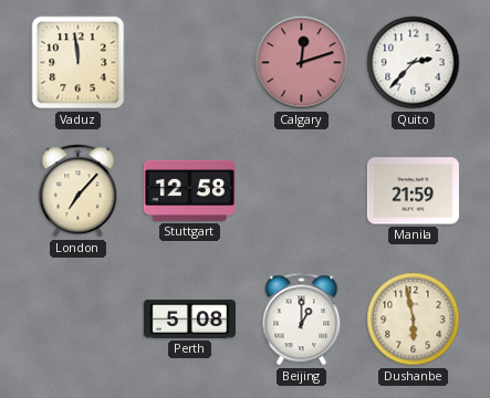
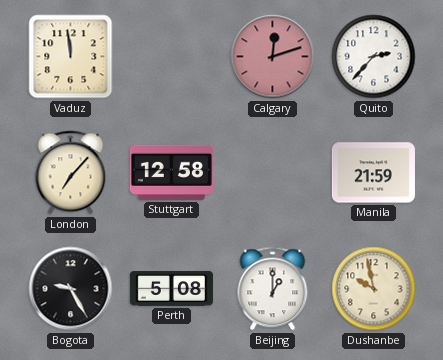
Bogota: none -> 9:25 (71, 289)
Dushanbe: 5:58 -> 9:58 (374, 289)
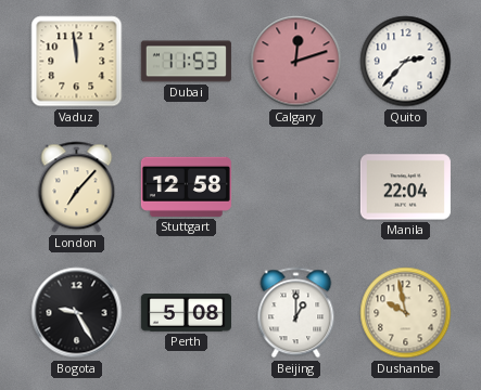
Dubai: none -> 11:53 (186, 62)
Manila: 21:59 -> 22:04 (405, 187)
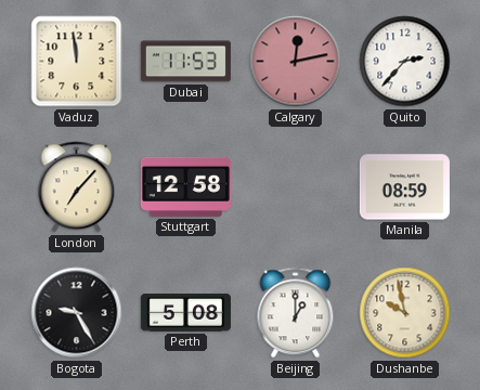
Calgary: 12:12 -> 12:13 (296, 62)
Manila: 22:04 -> 08:59 (404, 187)
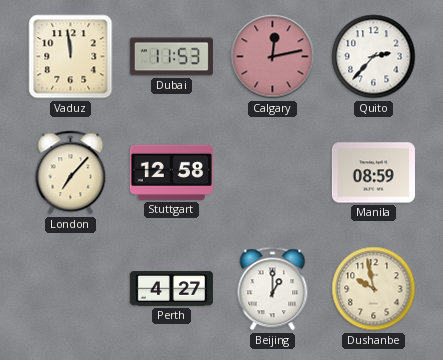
Bogota: 9:25 -> none (77, 313)
Perth: 5:08 -> 4:27 (171, 289)
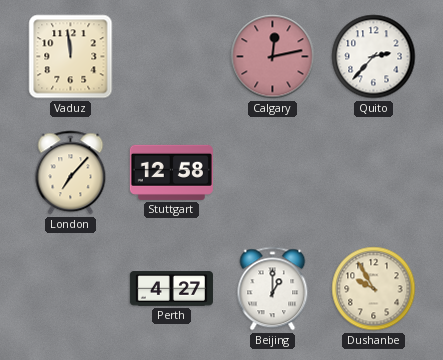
Dubai: 11:53 -> none (171, 57)
Manila: 08:59 -> none (373, 173)
Dushanbe: 9:58 -> 9:55 (374, 289)
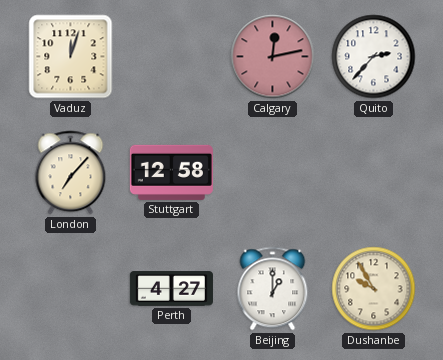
Vaduz: 11:59 -> 12:03 (71, 57)
